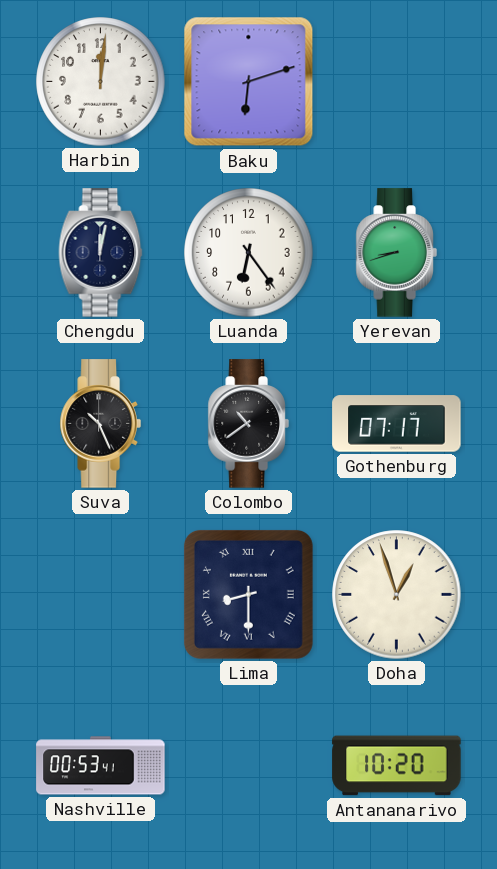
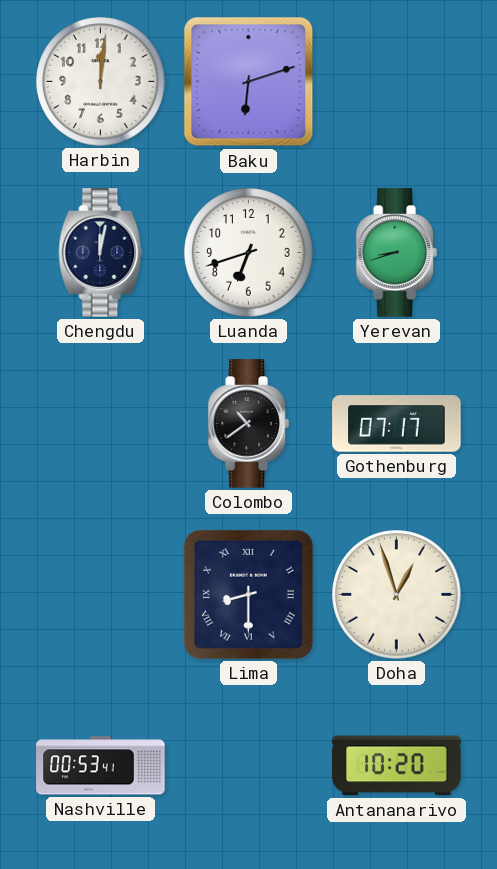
Luanda: 6:24 -> 6:42 (249, 253)
Suva: 10:26 -> none (100, 424)
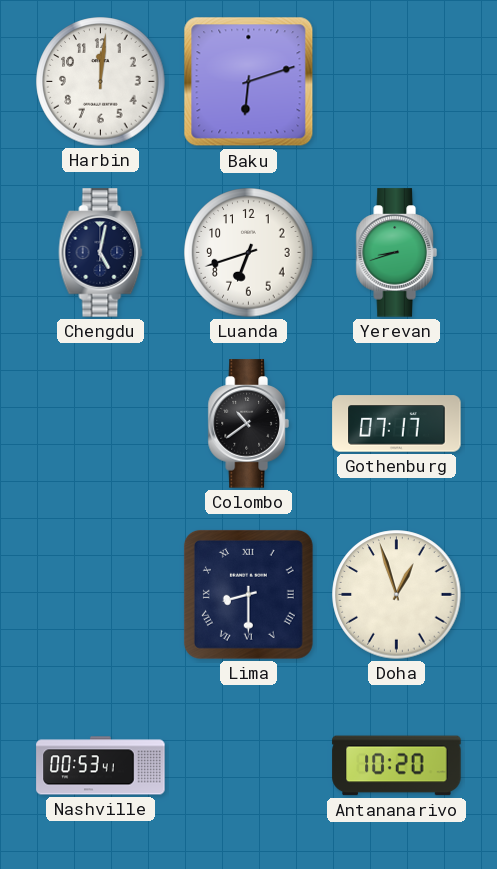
Chengdu: 12:02 -> 5:02 (101, 253)
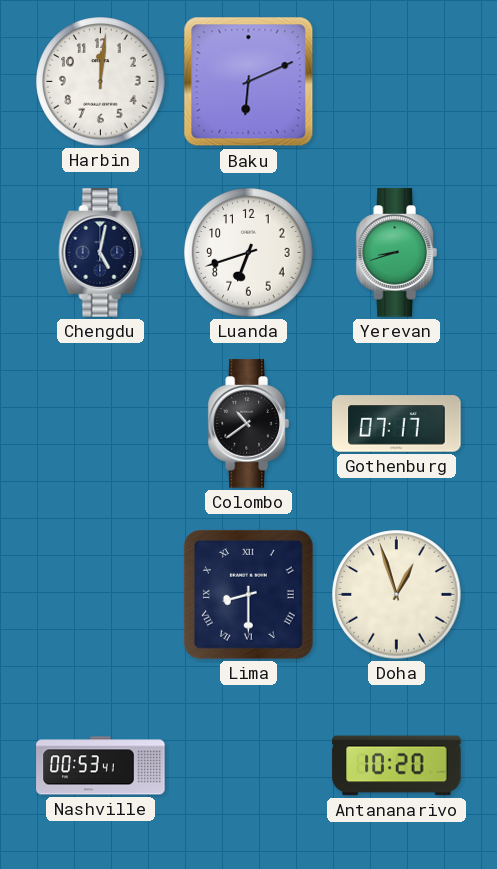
Baku: 6:12 -> 6:11 (249, 82)
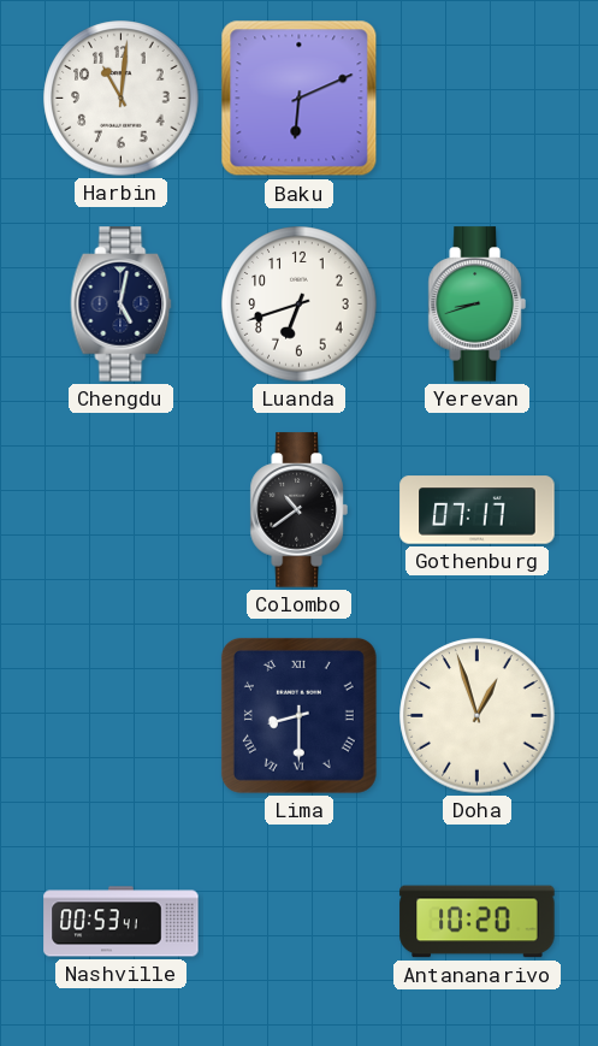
Harbin: 12:01 -> 11:01 (122, 99)
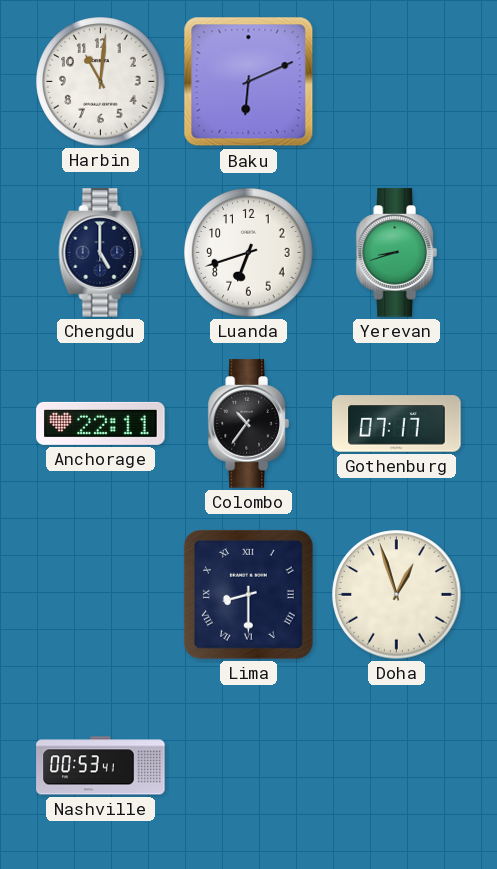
Chengdu: 5:02 -> 5:00 (101, 253)
Anchorage: none -> 22:11 (101, 423)
Colombo: 10:39 -> 10:36 (248, 424)
Antananarivo: 10:20 -> none (478, 922)
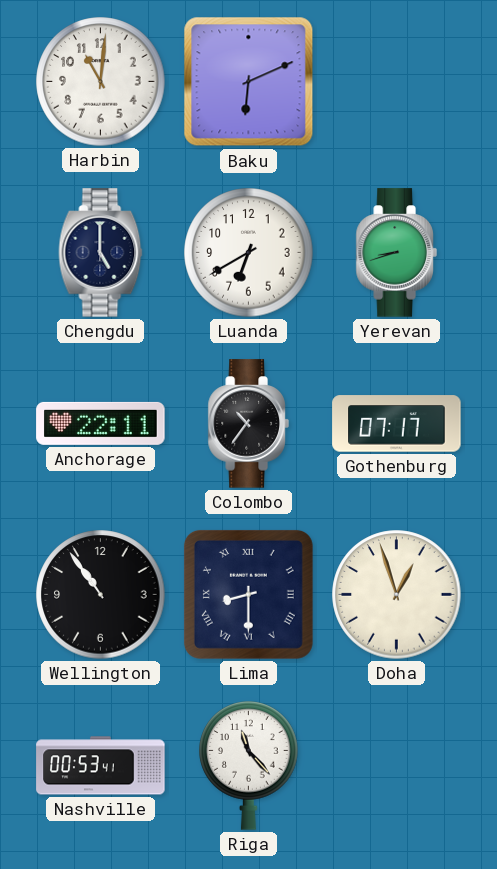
Luanda: 6:42 -> 6:40 (249, 253)
Wellington: none -> 10:54 (101, 595)
Riga: none -> 11:23 (249, 766)
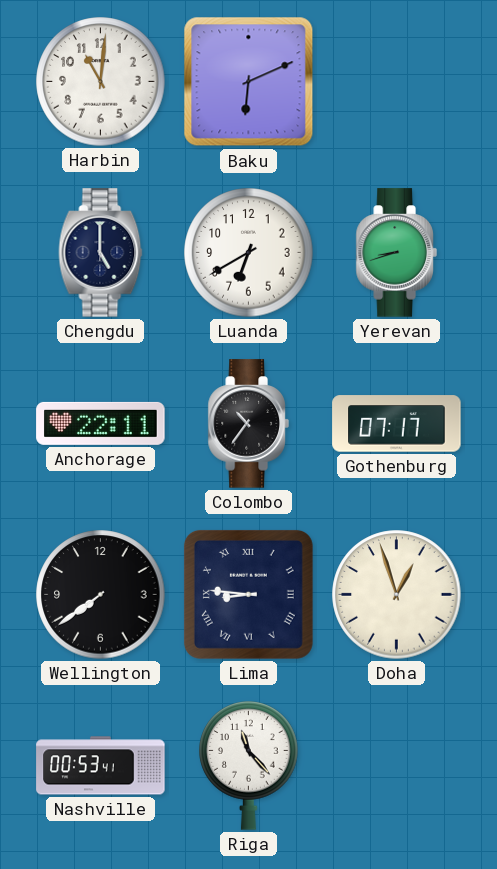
Wellington: 10:54 -> 7:39 (101, 595)
Lima: 8:30 -> 8:46 (248, 594)
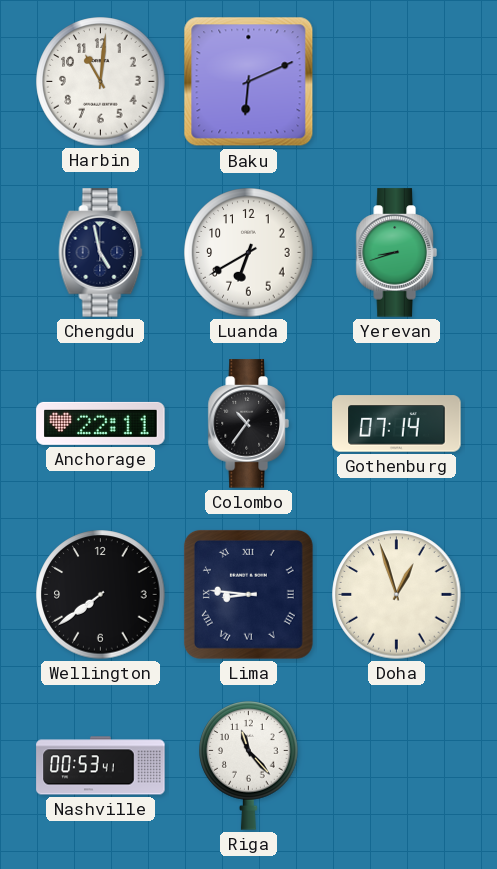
Chengdu: 5:00 -> 4:58 (101, 253)
Gothenburg: 07:17 -> 07:14 (397, 424)
